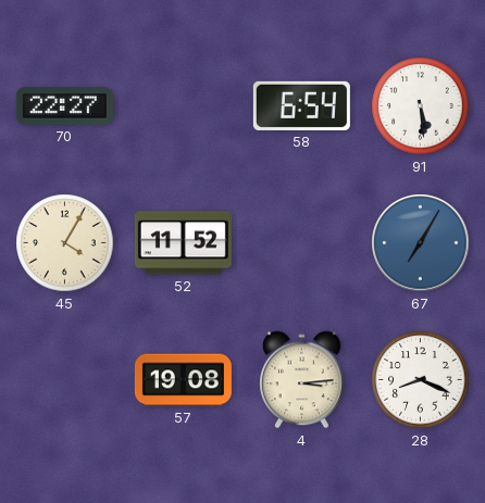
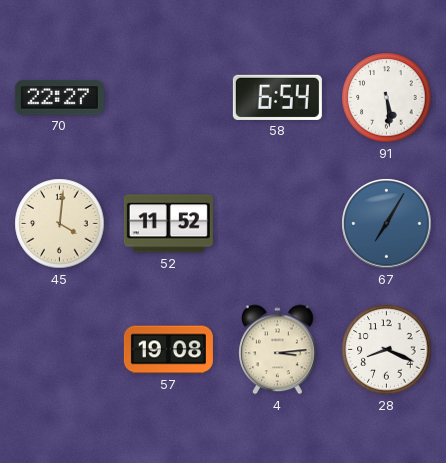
45: 4:05 -> 4:01 (60, 224)
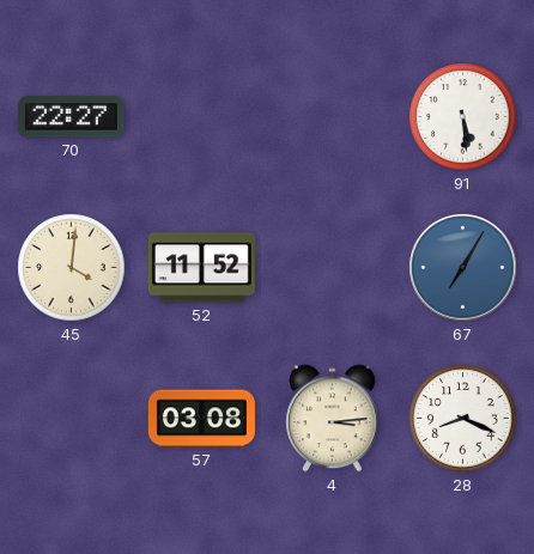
58: 6:54 -> none (277, 97)
57: 19:08 -> 03:08 (201, 419)
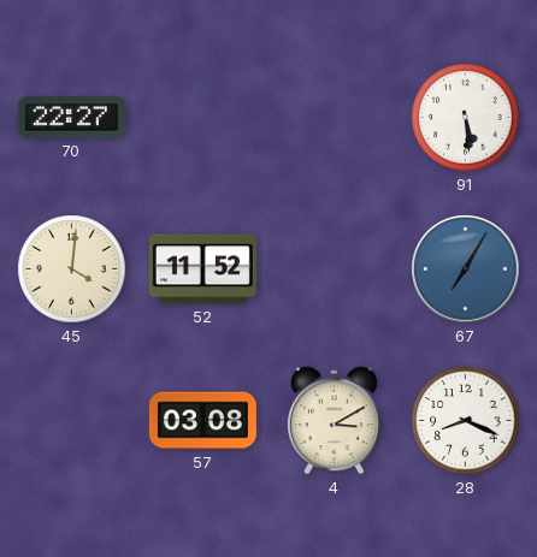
4: 3:14 -> 3:10 (335, 421)
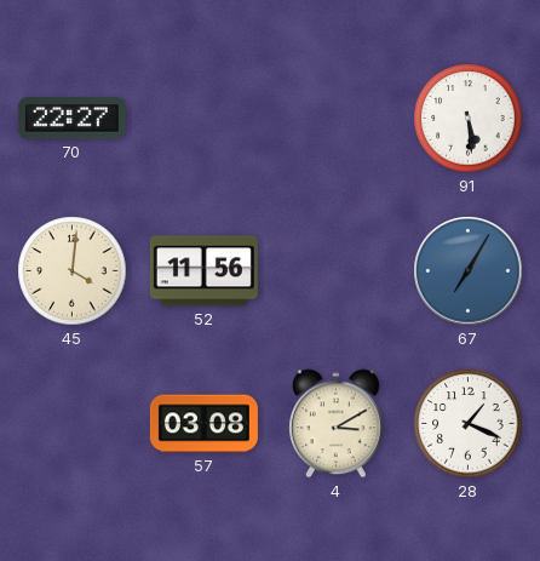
52: 11:52 -> 11:56 (203, 271)
28: 8:19 -> 1:19 (469, 424)
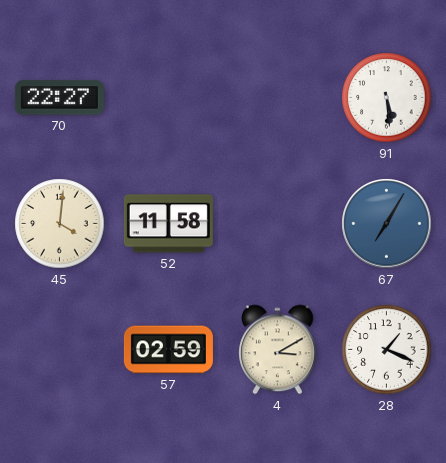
52: 11:56 -> 11:58 (168, 224)
57: 03:08 -> 02:59 (168, 350)
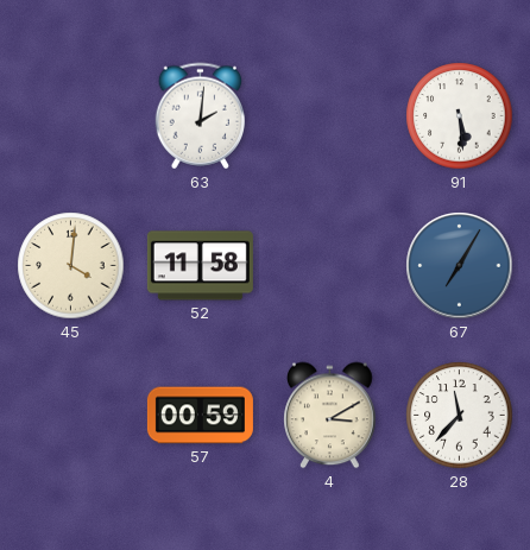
70: 22:27 -> none (59, 98)
63: none -> 2:01 (200, 116)
57: 02:59 -> 00:59 (200, 416)
28: 1:19 -> 11:37 (460, 416)
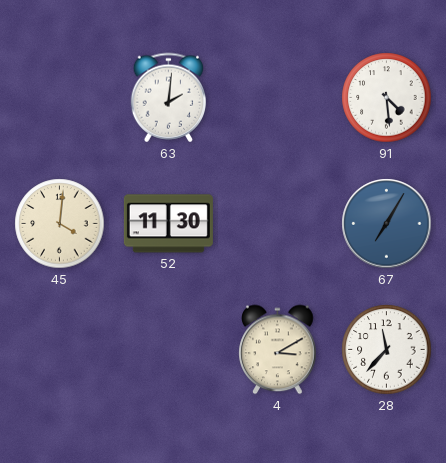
91: 5:29 -> 4:29 (387, 98)
52: 11:58 -> 11:30 (168, 224)
57: 00:59 -> none (200, 416)
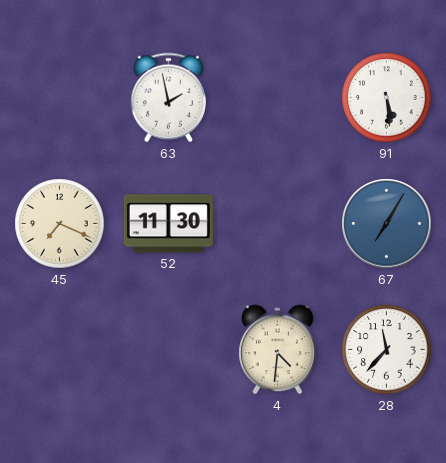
63: 2:01 -> 1:58 (168, 98)
91: 4:29 -> 5:29 (387, 98)
45: 4:01 -> 7:19 (60, 224)
4: 3:10 -> 4:31 (278, 350)
